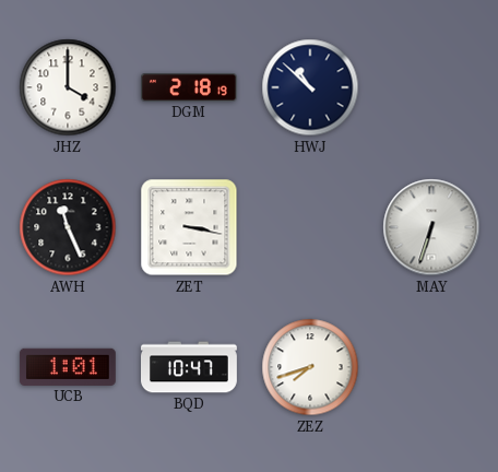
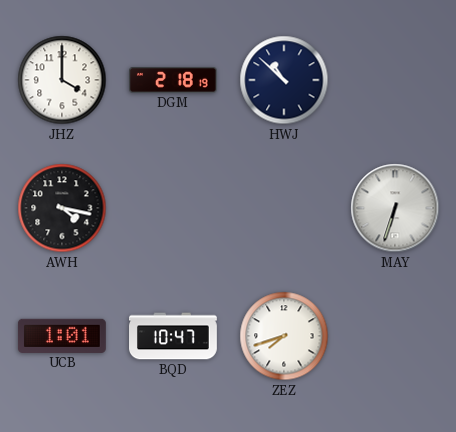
AWH: 11:26 -> 4:17 (62, 208)
ZET: 3:17 -> none (189, 227)
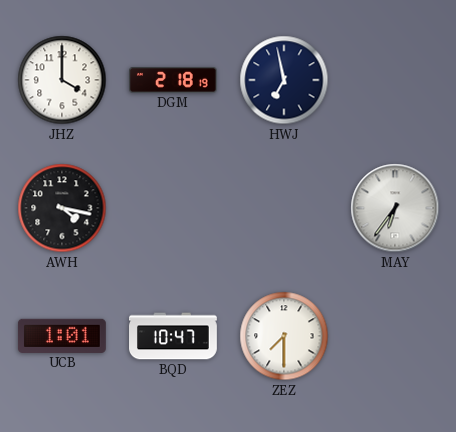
HWJ: 10:52 -> 6:58 (284, 80)
MAY: 6:33 -> 6:36 (395, 208)
ZEZ: 7:42 -> 7:30 (284, 336)
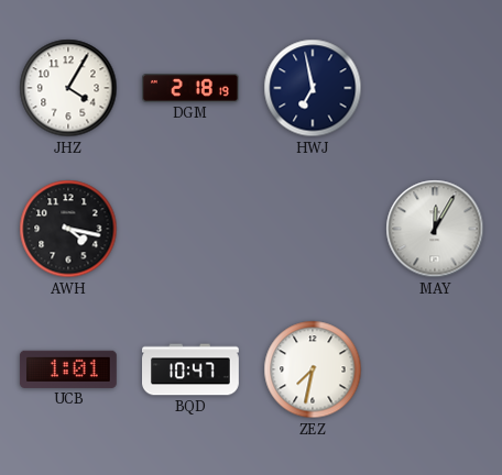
JHZ: 4:00 -> 4:05 (68, 88)
MAY: 6:36 -> 12:05 (435, 229)
ZEZ: 7:30 -> 7:32 (313, 369)
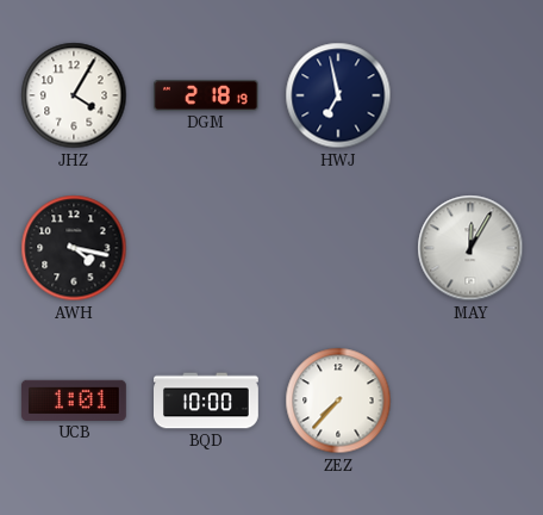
BQD: 10:47 -> 10:00 (207, 401)
ZEZ: 7:32 -> 7:37 (338, 401)
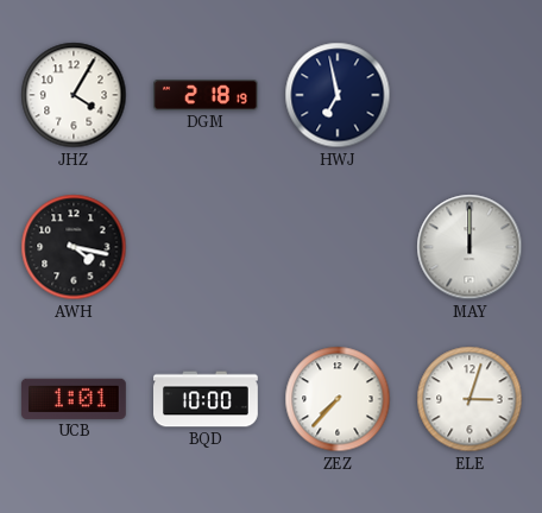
MAY: 12:05 -> 12:00 (469, 247)
ELE: none -> 3:03 (469, 399)
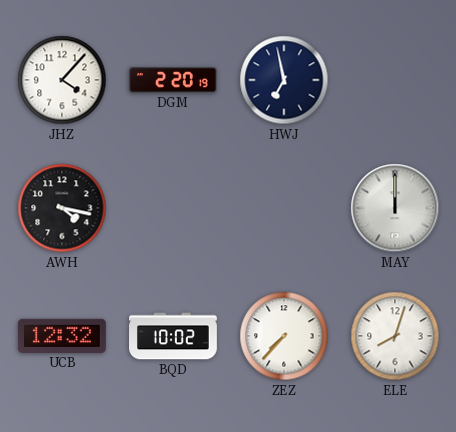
JHZ: 4:05 -> 4:07 (62, 80)
DGM: 2:18 -> 2:20 (174, 81)
UCB: 1:01 -> 12:32 (62, 336)
BQD: 10:00 -> 10:02 (174, 336)
ELE: 3:03 -> 8:03 (395, 336)
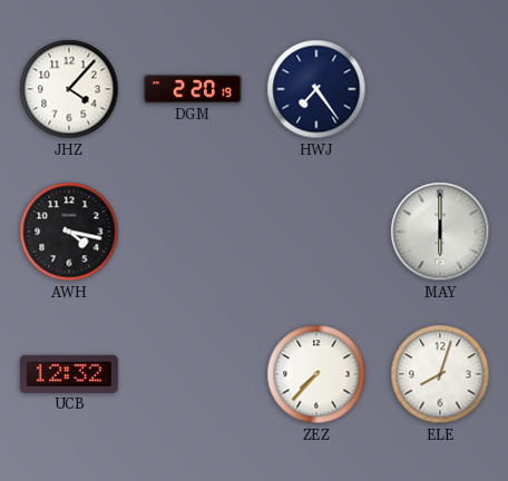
HWJ: 6:58 -> 7:24 (316, 89)
MAY: 12:00 -> 6:00 (440, 232)
BQD: 10:02 -> none (174, 336)
